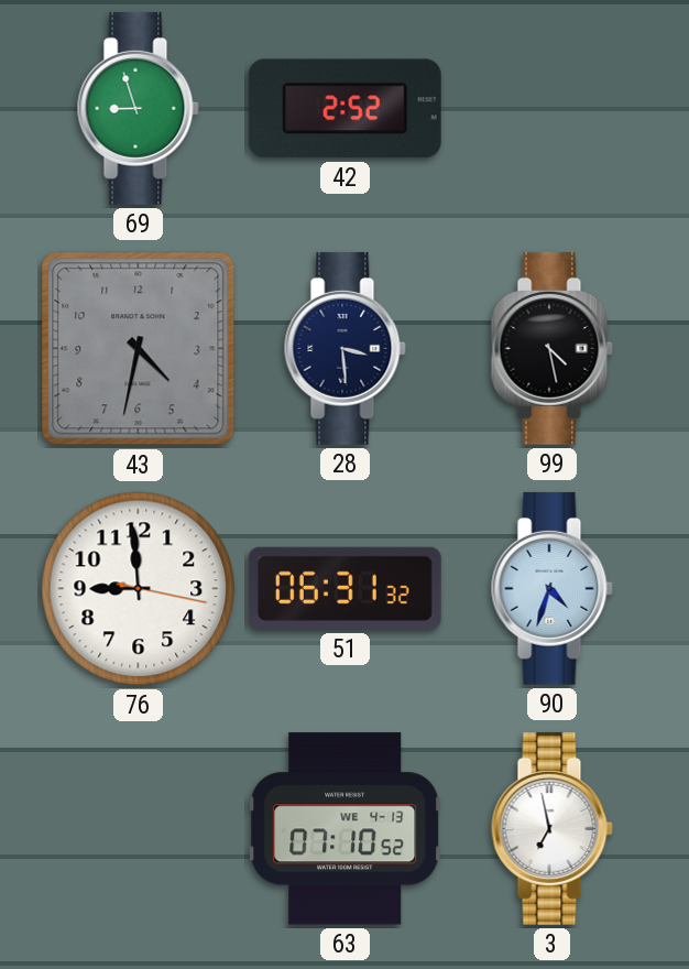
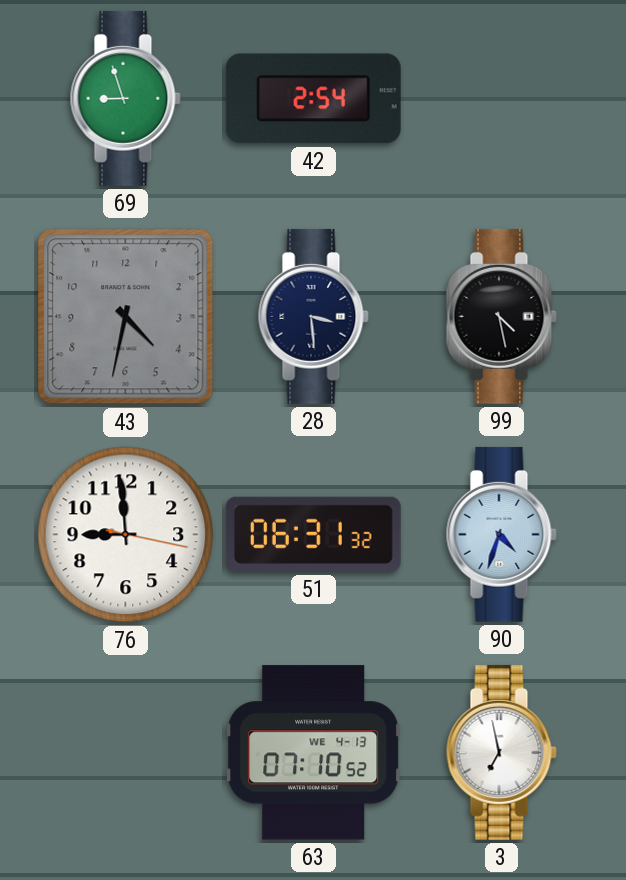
42: 2:52 -> 2:54 (313, 99)
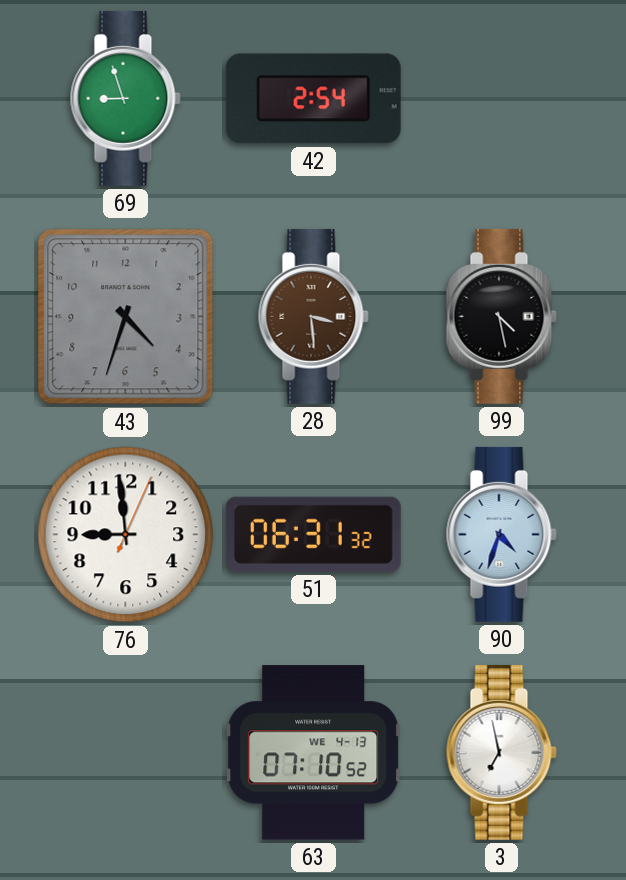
43: 4:32 -> 4:33 (126, 317)
28 dial: navy -> brown (313, 316)
76: 8:59:17 -> 8:59:04 (126, 535)
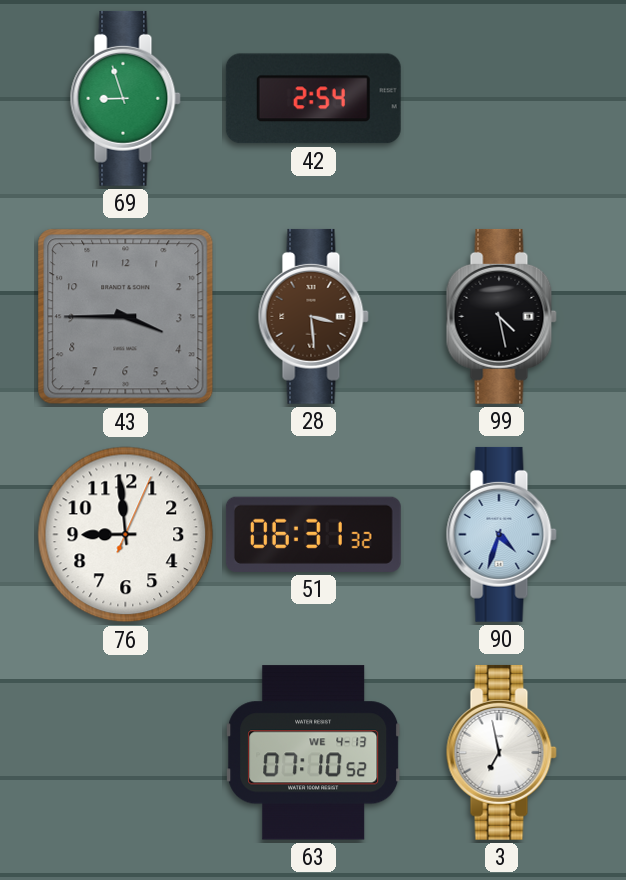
43: 4:33 -> 3:45 (126, 317)
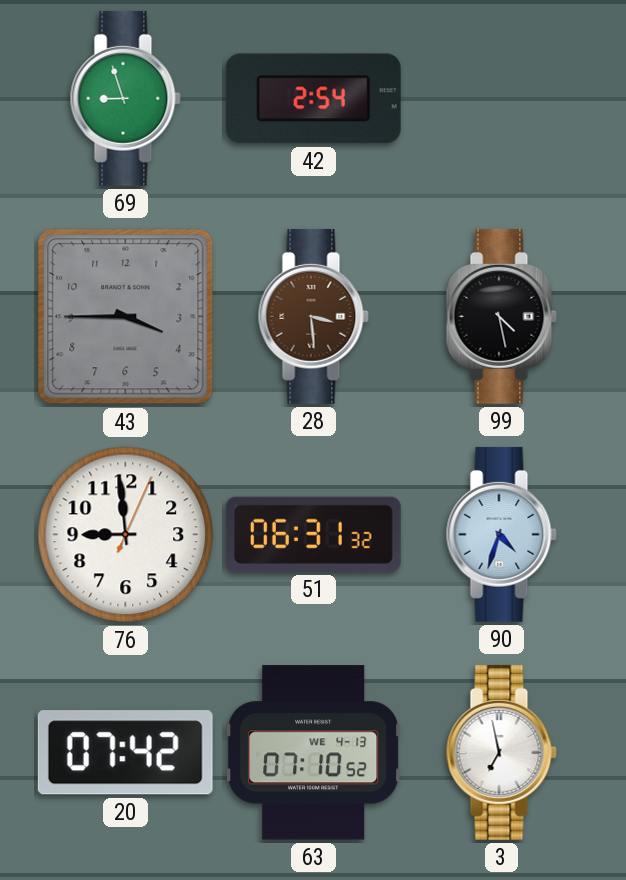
20: none -> 07:42 (125, 753)
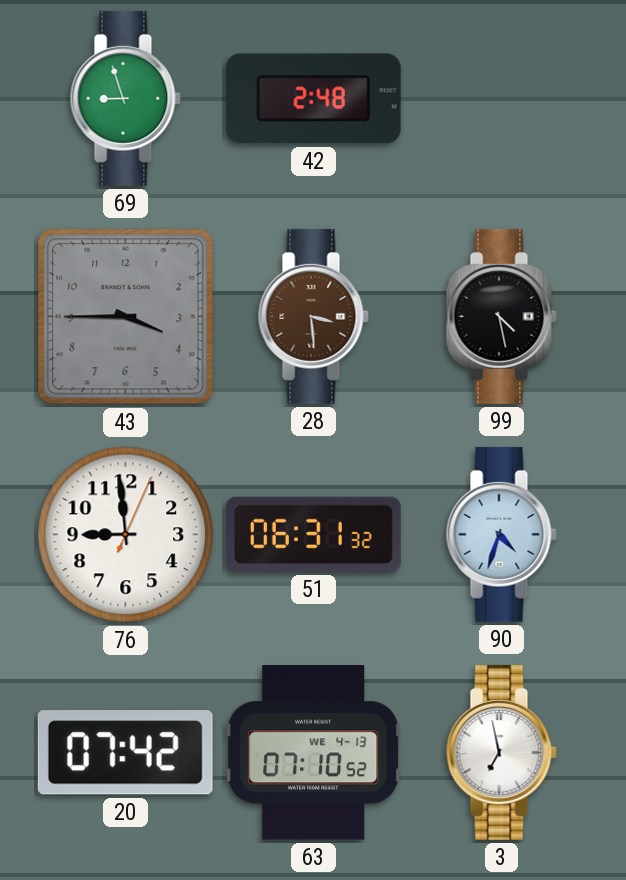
42: 2:54 -> 2:48 (313, 99)
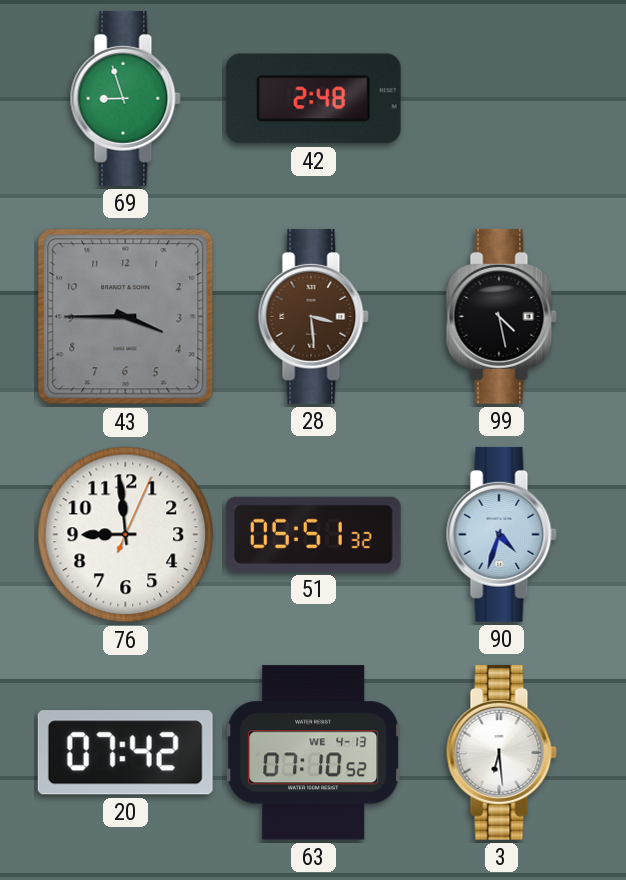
51: 06:31 -> 05:51 (313, 534)
3: 6:58 -> 6:29 (501, 752)
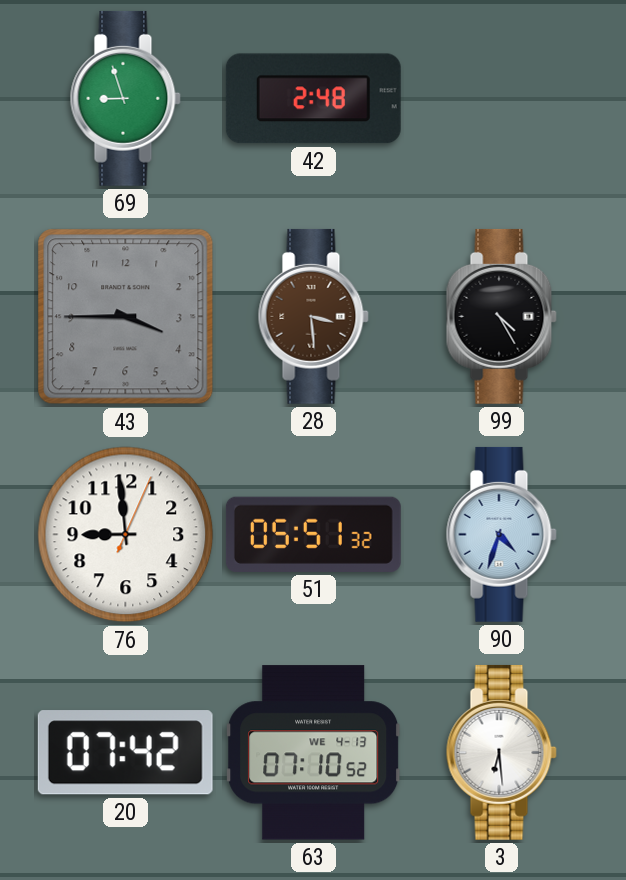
99: 4:28 -> 4:25 (501, 316)
